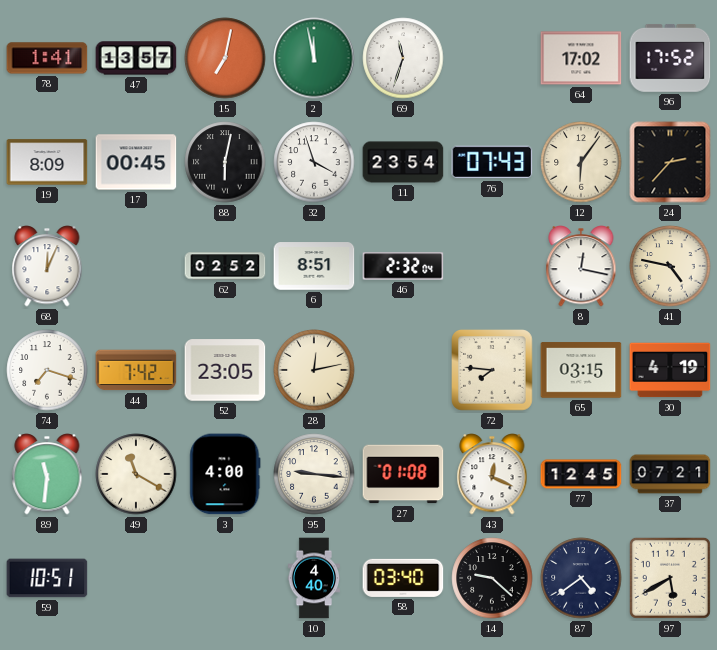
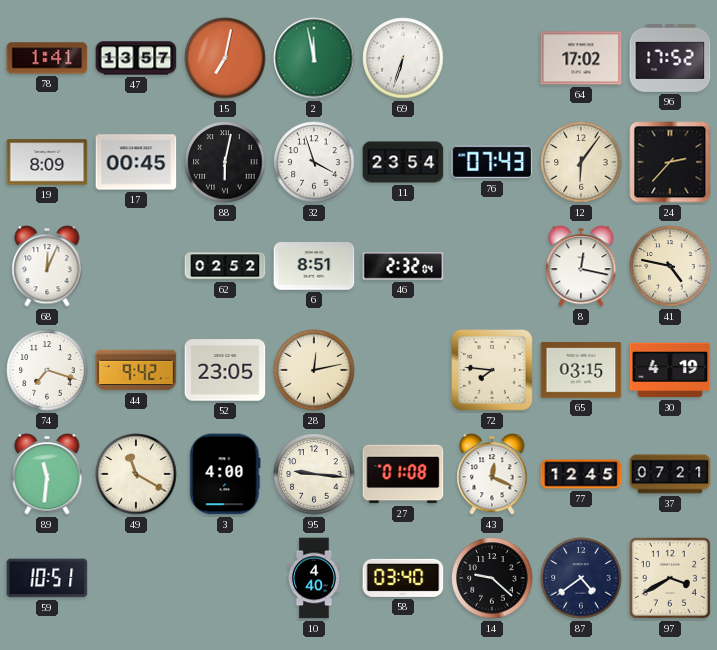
69: 11:33 -> 6:33 (403, 58)
44: 7:42 -> 9:42 (136, 370)
97: 5:40 -> 3:40 (670, 578)
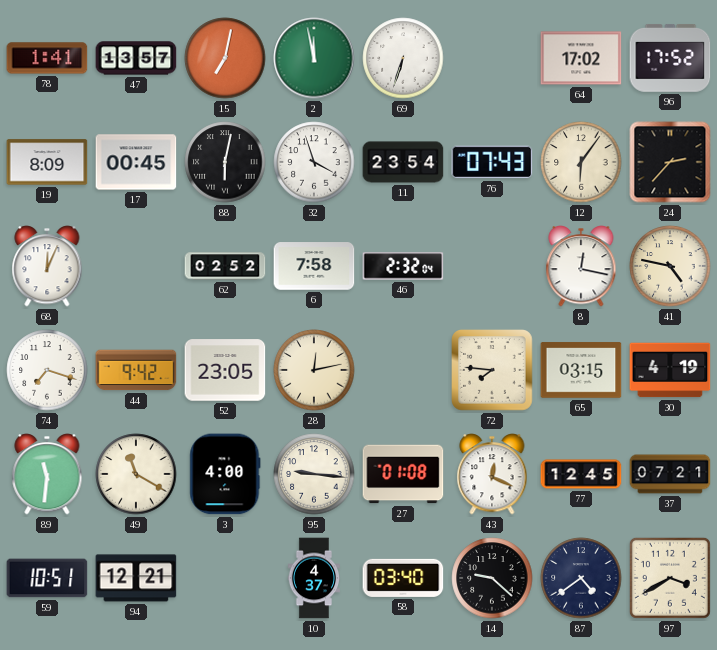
6: 8:51 -> 7:58 (314, 266)
94: none -> 12:21 (136, 578)
10: 4:40 -> 4:37 (313, 578)
